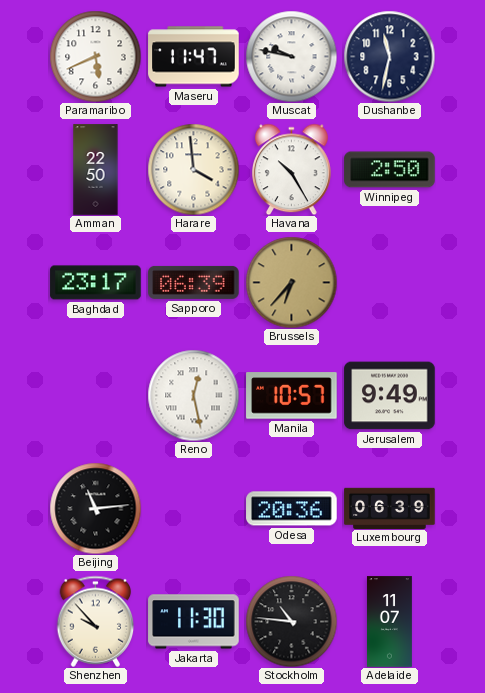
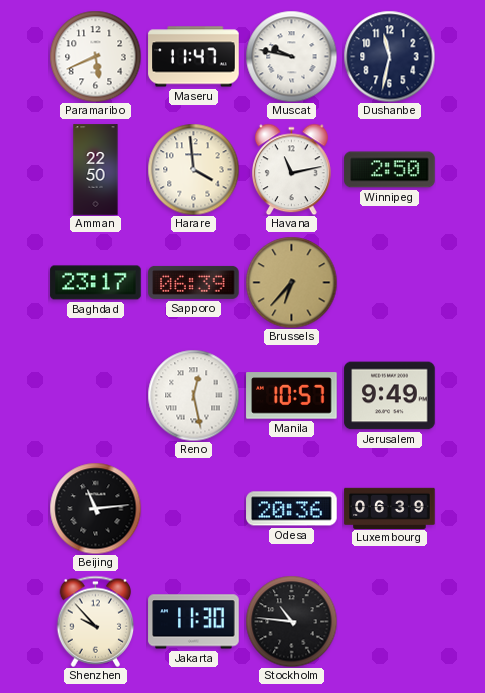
Havana: 10:25 -> 11:13 (291, 169)
Adelaide: 11:07 -> none (389, 622)
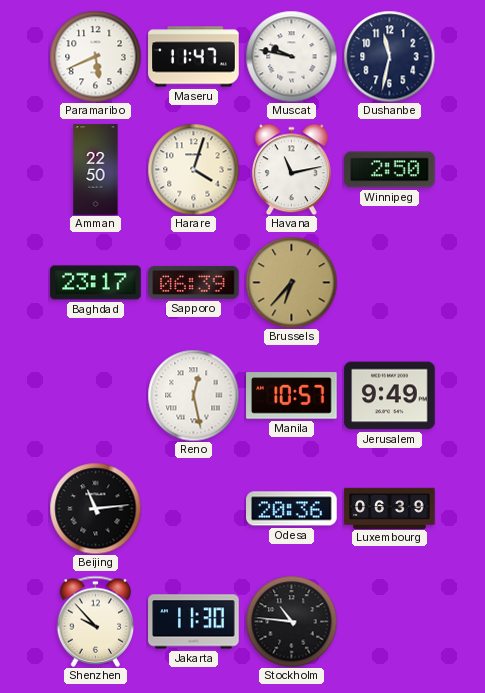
Harare: 3:59 -> 4:03 (193, 169)
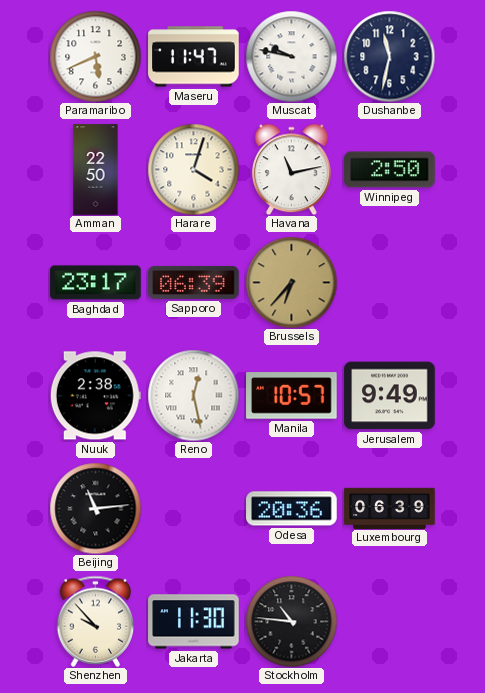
Nuuk: none -> 2:38 (95, 396)
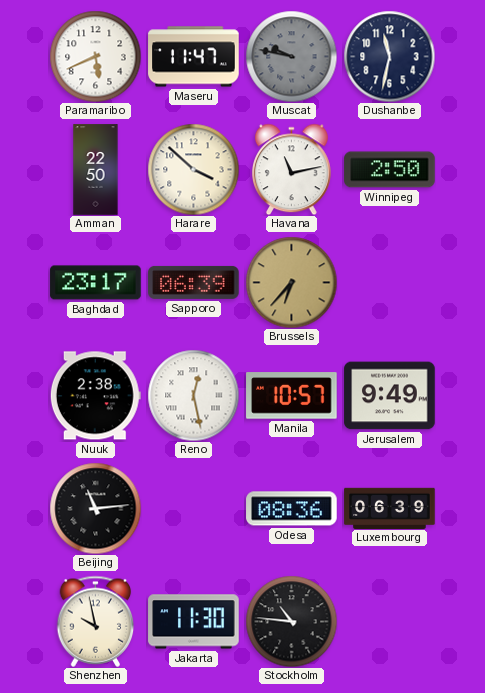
Muscat dial: white -> grey (291, 56)
Harare: 4:03 -> 3:52 (193, 169)
Odesa: 20:36 -> 08:36 (292, 509)
Shenzhen: 9:53 -> 9:58 (96, 621)
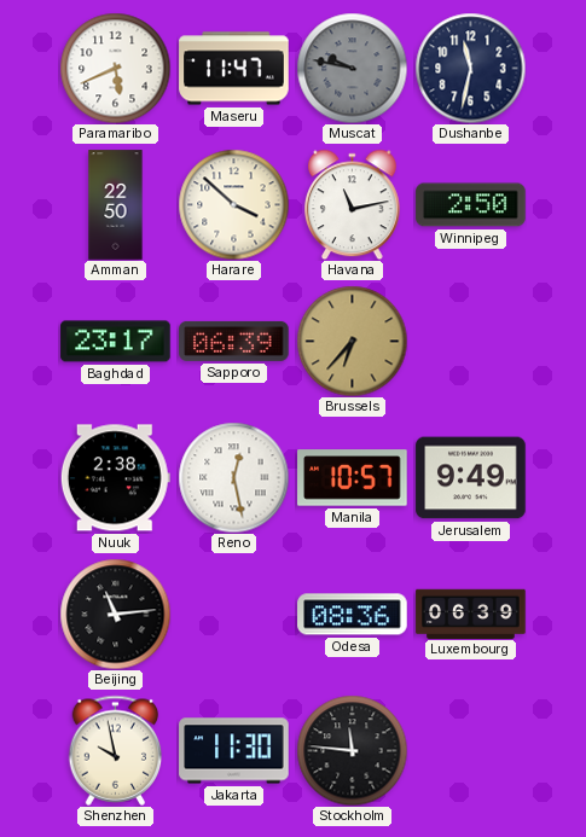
Stockholm: 10:46 -> 11:46 (352, 750)
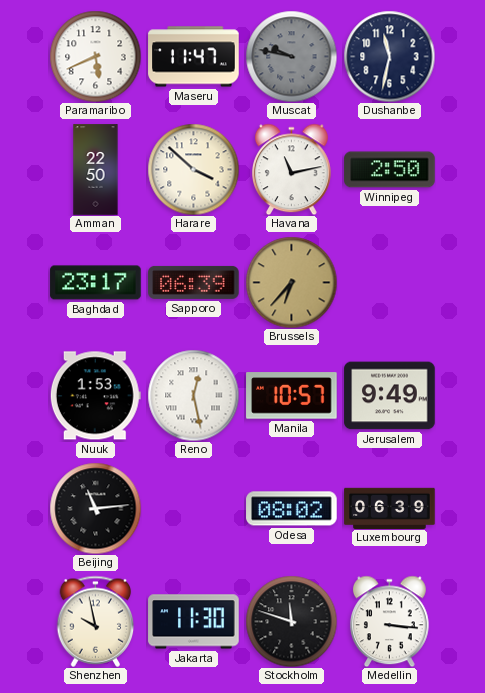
Nuuk: 2:38 -> 1:53 (95, 396)
Odesa: 08:36 -> 08:02 (292, 509)
Stockholm: 11:46 -> 11:48 (291, 621)
Medellin: none -> 3:16 (389, 621)
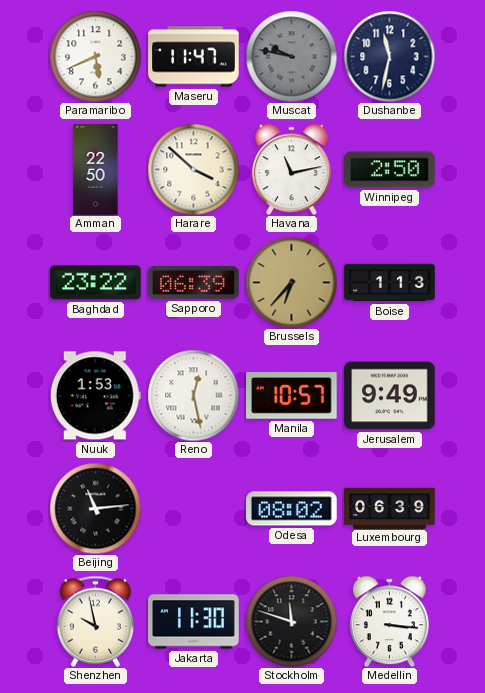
Baghdad: 23:17 -> 23:22 (96, 283)
Boise: none -> 1:13 (390, 283)
